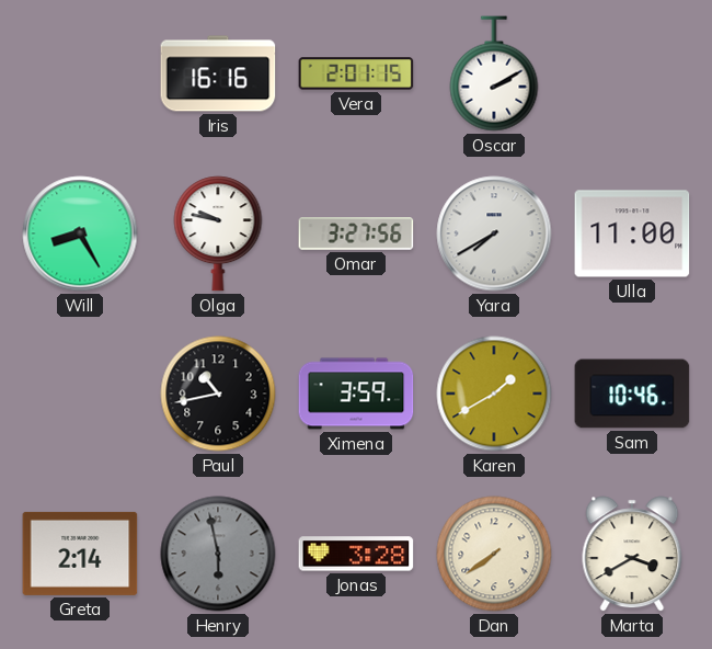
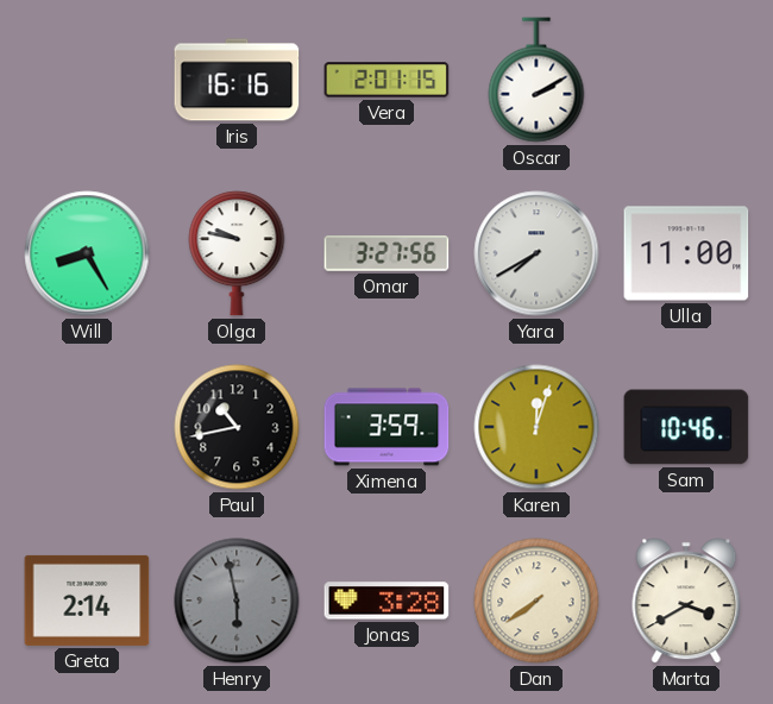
Karen: 1:40 -> 12:03 (536, 427)
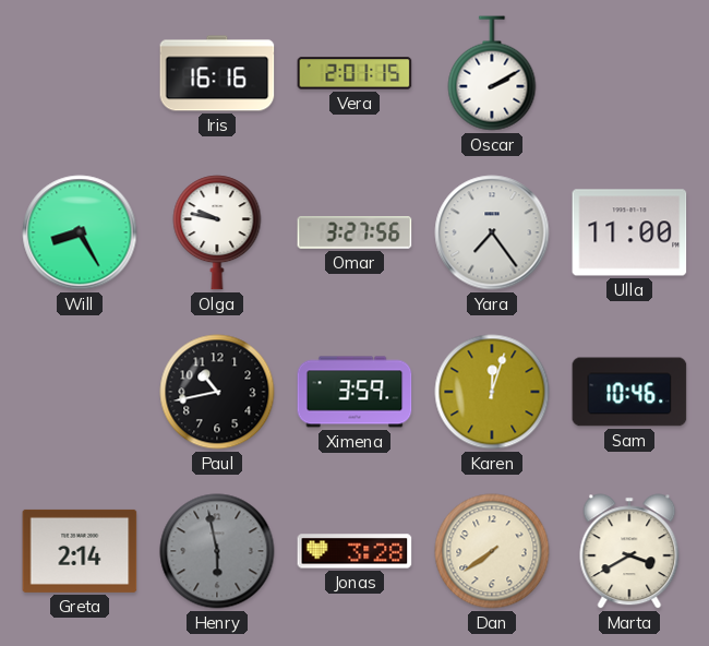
Yara: 7:40 -> 7:24 (492, 232)
